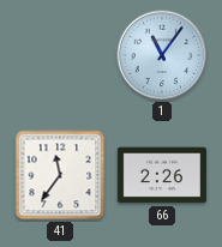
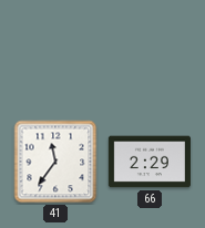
1: 11:06 -> none (162, 55)
66: 2:26 -> 2:29 (150, 162)
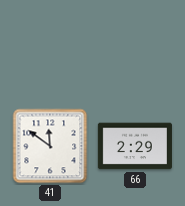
41: 11:36 -> 11:51 (50, 146)
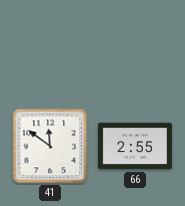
66: 2:29 -> 2:55 (135, 146)
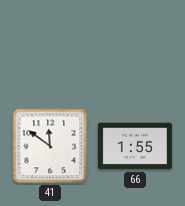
66: 2:55 -> 1:55 (135, 146)
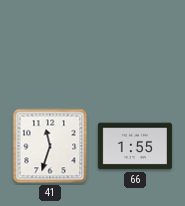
41: 11:51 -> 11:33 (50, 146)
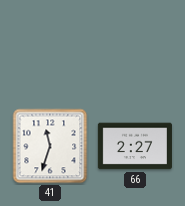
66: 1:55 -> 2:27 (135, 146)
